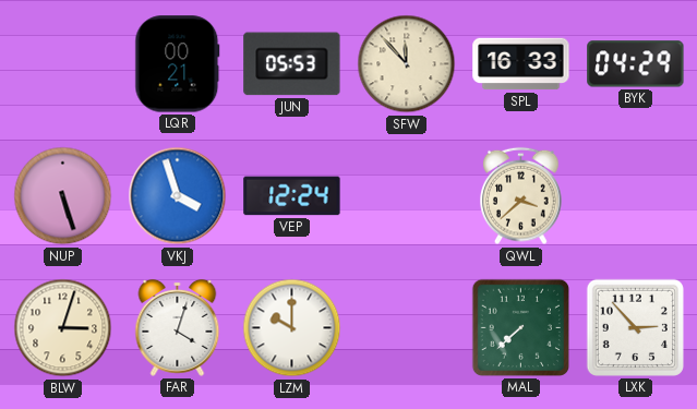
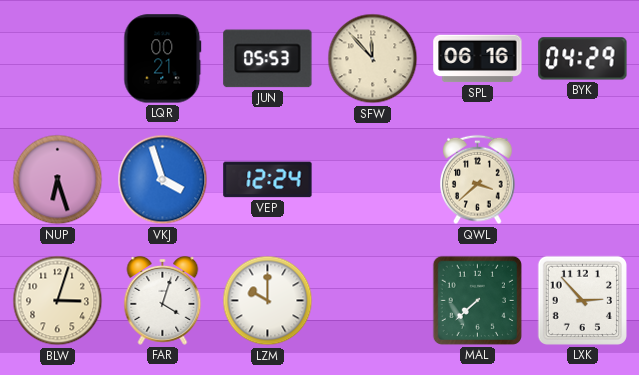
SPL: 16:33 -> 06:16 (478, 59)
NUP: 5:27 -> 6:27 (58, 180)
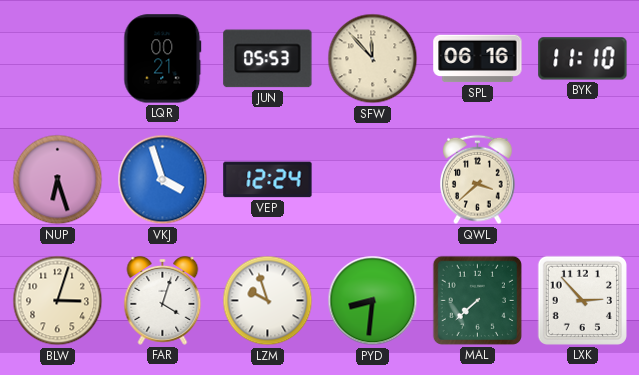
BYK: 04:29 -> 11:10 (583, 59)
LZM: 10:00 -> 9:57 (268, 301)
PYD: none -> 8:31 (373, 301)
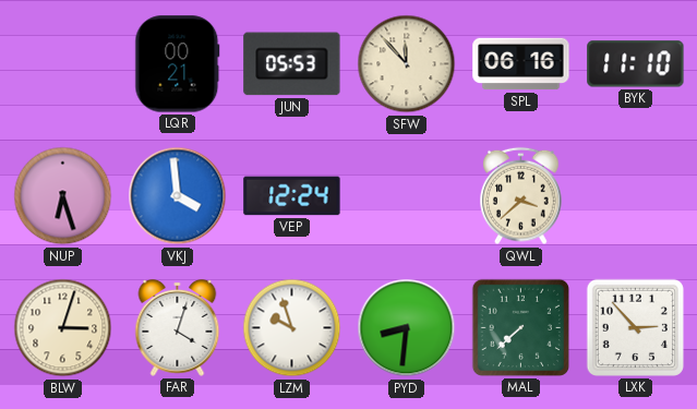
VKJ: 3:57 -> 3:59 (178, 196)
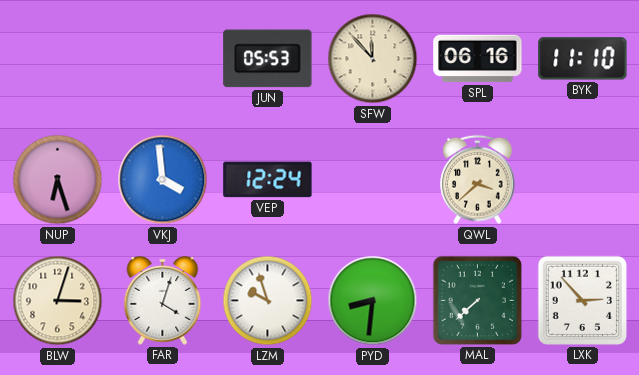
LQR: 00:21 -> none (178, 64)
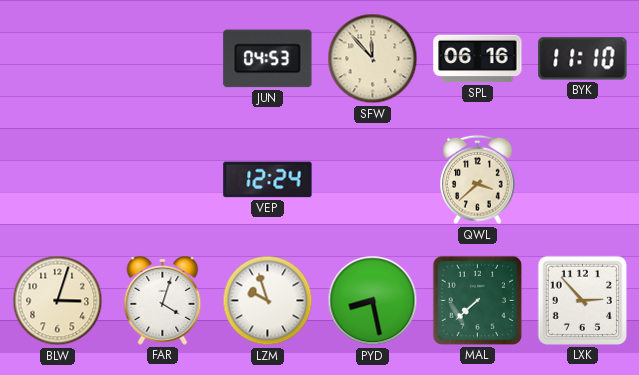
JUN: 05:53 -> 04:53 (268, 59)
NUP: 6:27 -> none (58, 180)
VKJ: 3:59 -> none (163, 180)
PYD: 8:31 -> 8:28 (373, 301)
